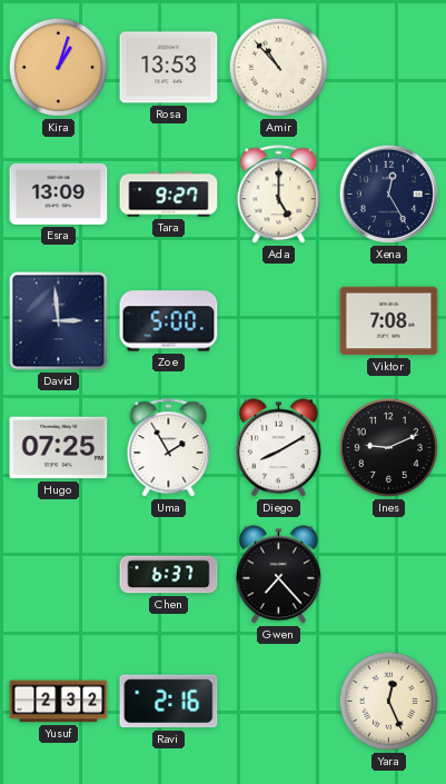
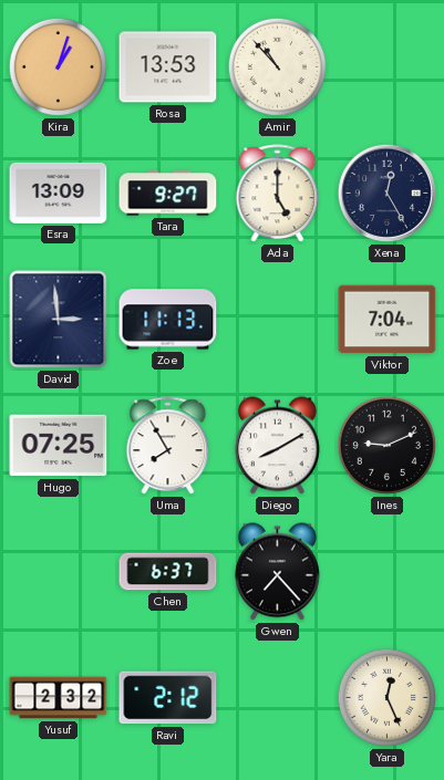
Zoe: 5:00 -> 11:13 (168, 320)
Viktor: 7:08 -> 7:04 (388, 320)
Uma: 1:55 -> 7:55 (168, 446)
Ravi: 2:16 -> 2:12 (168, 698)
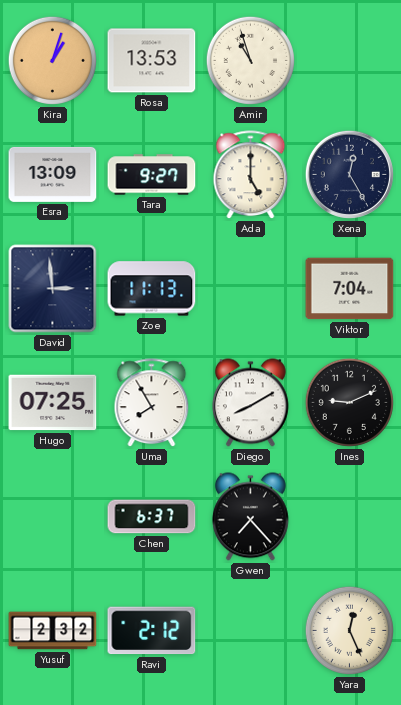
Amir: 10:53 -> 10:57 (250, 60)
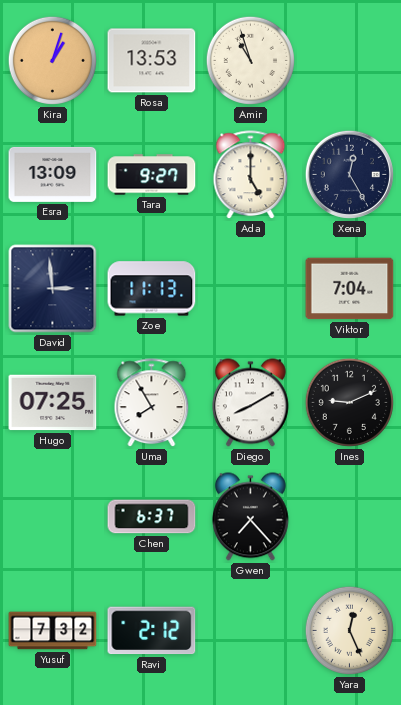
Yusuf: 2:32 -> 7:32 (53, 631)
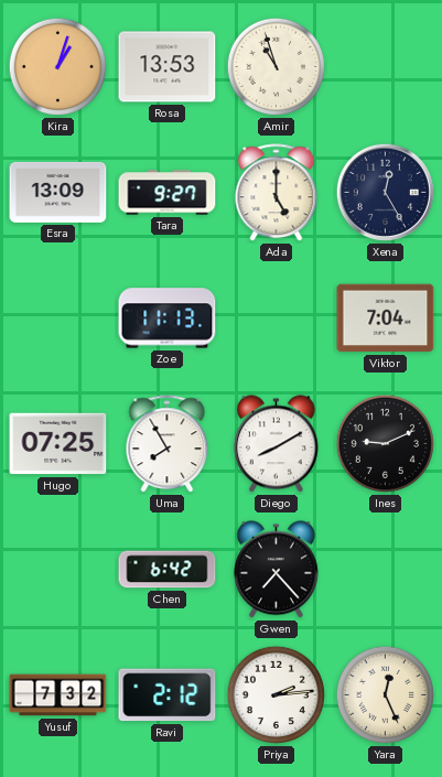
David: 2:59 -> none (53, 289)
Chen: 6:37 -> 6:42 (168, 570)
Priya: none -> 2:14 (276, 694)
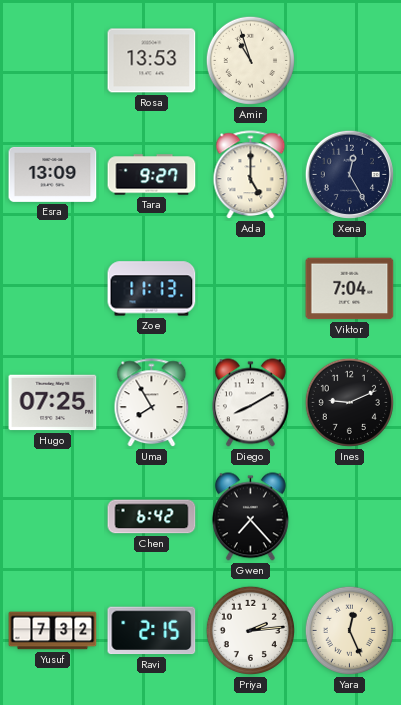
Kira: 1:03 -> none (57, 66)
Ravi: 2:12 -> 2:15 (152, 631)
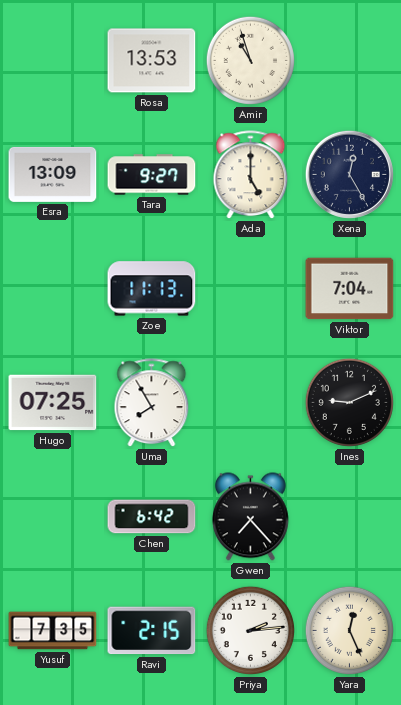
Diego: 8:10 -> none (250, 403)
Yusuf: 7:32 -> 7:35 (53, 631)
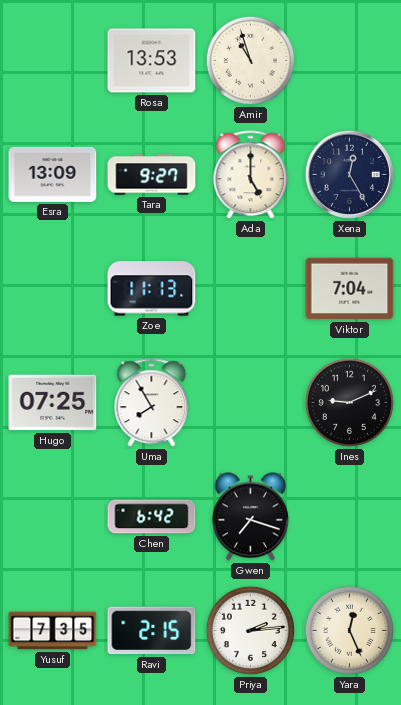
Gwen: 7:23 -> 7:18 (250, 517)
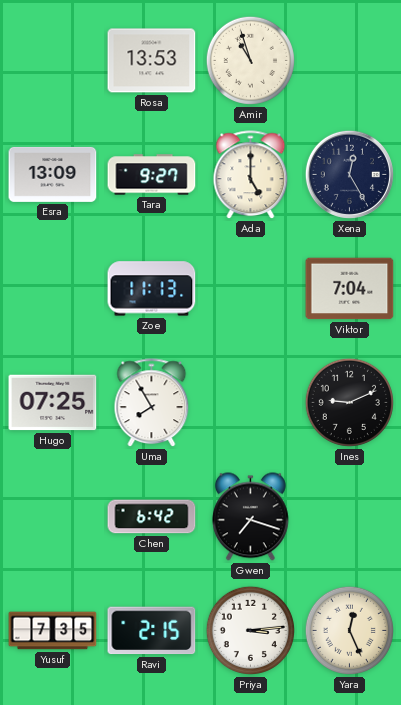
Priya: 2:14 -> 3:14 (250, 630)
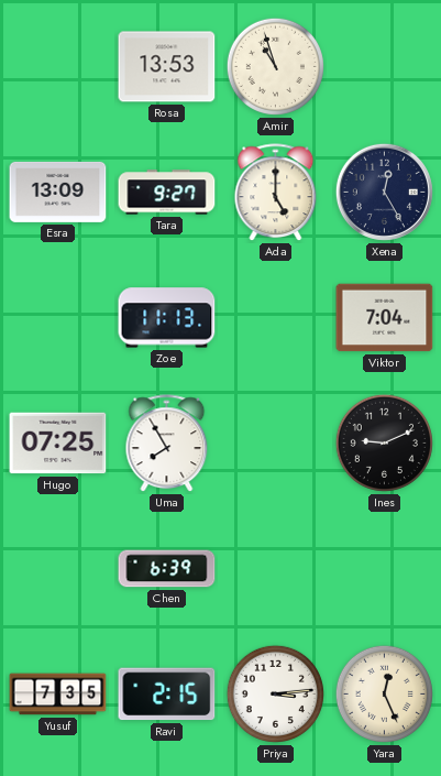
Chen: 6:42 -> 6:39 (167, 569)
Gwen: 7:18 -> none (250, 517)
